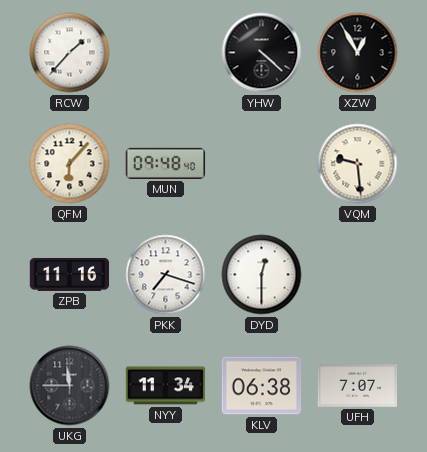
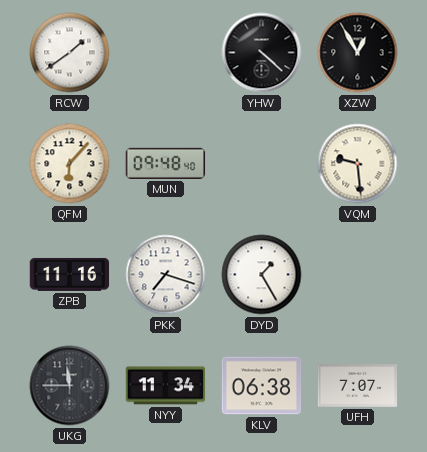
RCW: 1:37 -> 1:39 (70, 53)
DYD: 12:30 -> 1:25 (262, 275)
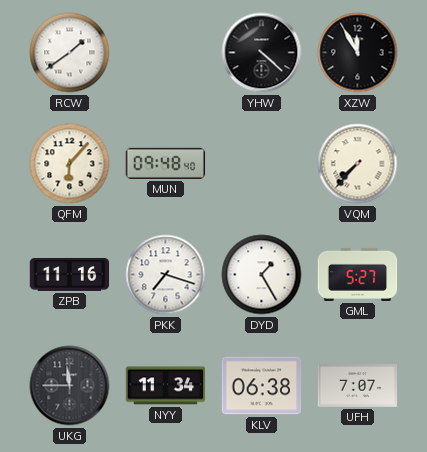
XZW: 12:55 -> 11:55 (358, 53)
VQM: 9:29 -> 7:37 (358, 164)
GML: none -> 5:27 (358, 274)
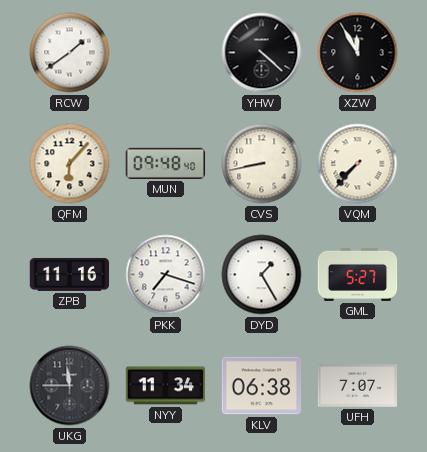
CVS: none -> 8:43 (262, 164)
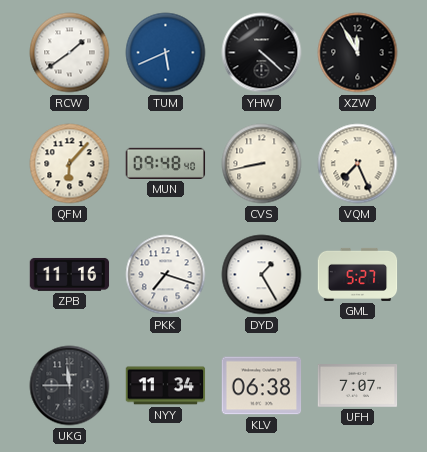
TUM: none -> 5:41 (166, 53)
VQM: 7:37 -> 7:26 (358, 164)
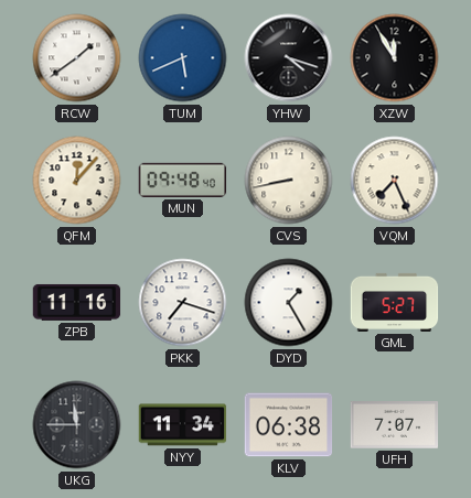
YHW: 4:22 -> 4:18 (289, 58)
QFM: 6:07 -> 12:07 (77, 181)
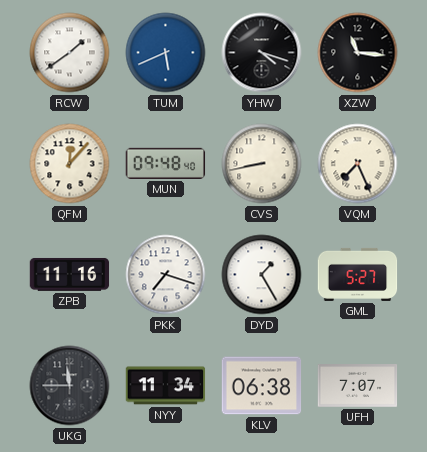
XZW: 11:55 -> 11:16 (358, 53)
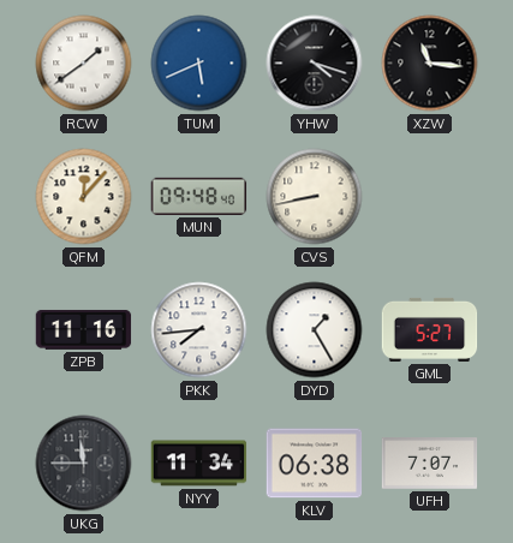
VQM: 7:26 -> none (358, 164)
PKK: 7:18 -> 7:44 (199, 330)
